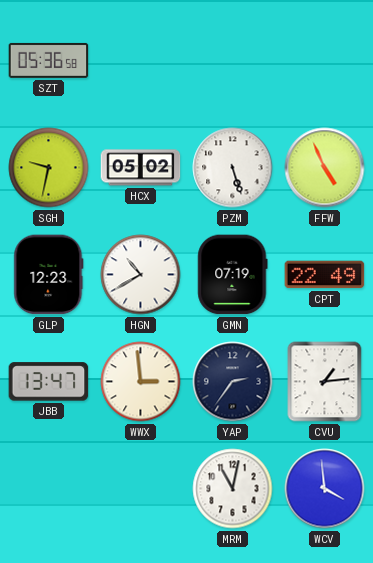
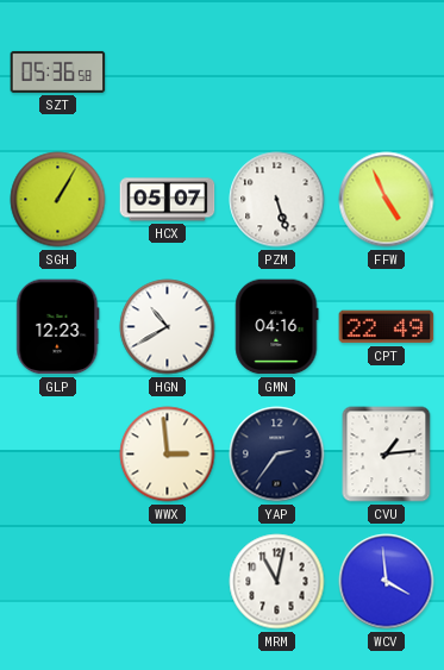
SGH: 9:32 -> 1:05 (58, 200)
HCX: 05:02 -> 05:07 (168, 200)
GMN: 07:19 -> 04:16 (277, 327)
JBB: 13:47 -> none (49, 382)
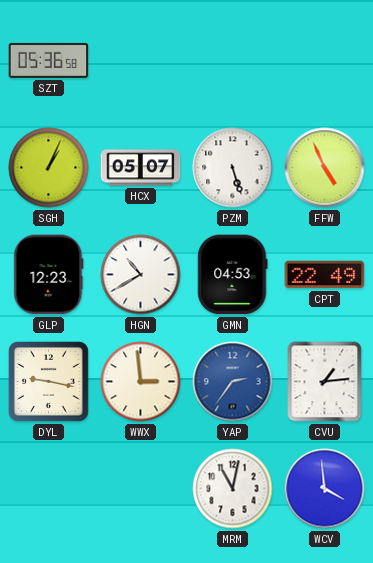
SGH: 1:05 -> 1:04 (49, 168)
GMN: 04:16 -> 04:53 (233, 275)
DYL: none -> 9:17 (48, 381)
YAP dial: navy -> blue (233, 382)
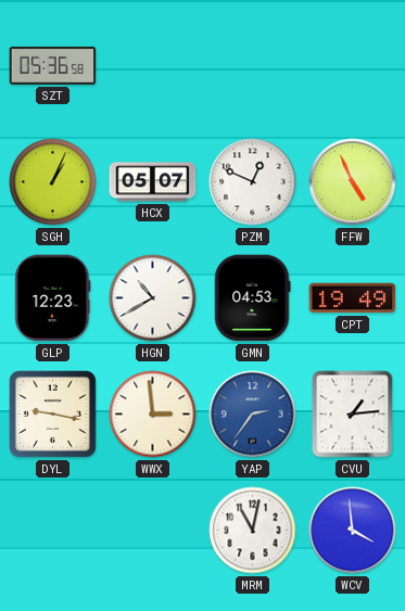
PZM: 5:27 -> 12:49 (253, 182)
CPT: 22:49 -> 19:49 (353, 298)
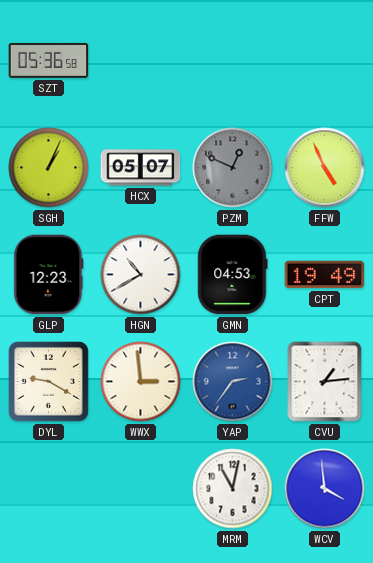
PZM dial: white -> grey (233, 168)
DYL: 9:17 -> 9:20 (48, 381)
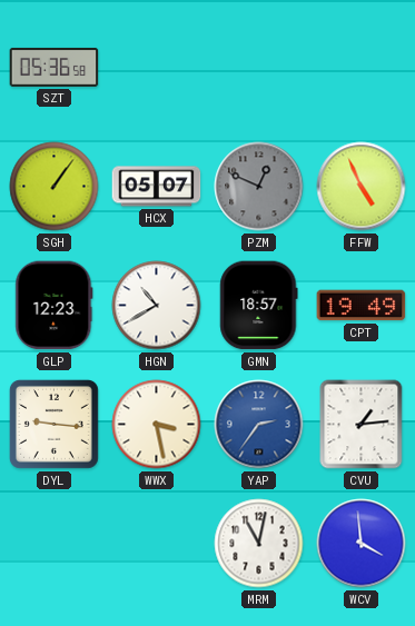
SGH: 1:04 -> 1:06 (55, 187)
GMN: 04:53 -> 18:57 (259, 306)
DYL: 9:20 -> 9:16 (53, 424)
WWX: 2:59 -> 3:28 (157, 425)
